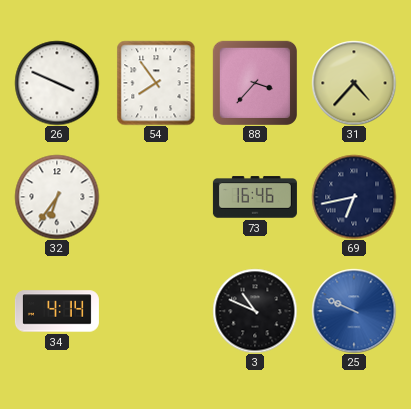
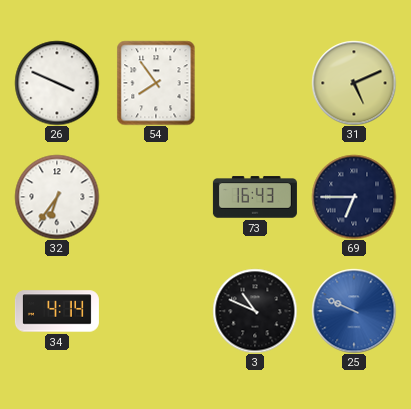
88: 3:37 -> none (254, 82)
31: 4:37 -> 5:11 (354, 83)
73: 16:46 -> 16:43 (255, 197)
69: 6:43 -> 6:45 (354, 197)
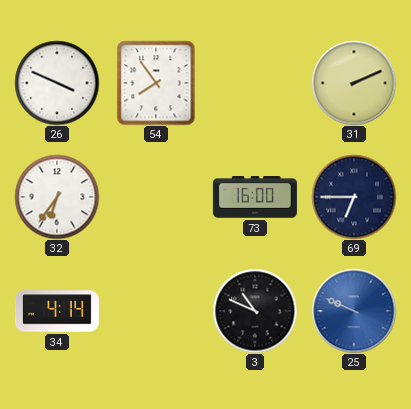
31: 5:11 -> 2:11 (354, 83)
73: 16:43 -> 16:00 (255, 197)
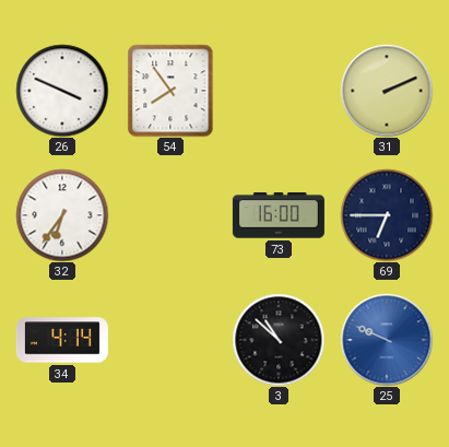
3: 10:49 -> 10:52 (279, 340)
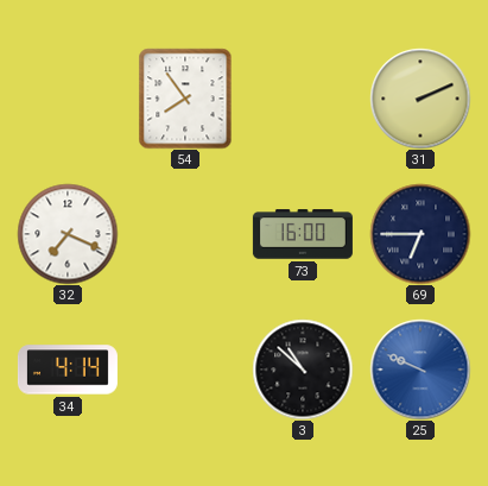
26: 3:49 -> none (62, 91)
32: 6:36 -> 7:19 (68, 234)
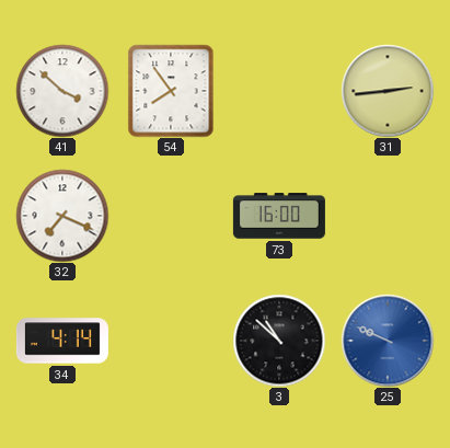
41: none -> 3:52 (62, 91)
31: 2:11 -> 2:44 (388, 91)
69: 6:45 -> none (420, 234)
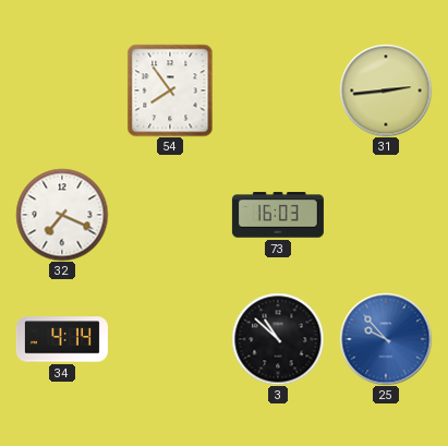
41: 3:52 -> none (62, 91)
73: 16:00 -> 16:03 (278, 215)
25: 9:49 -> 9:53 (386, 339)
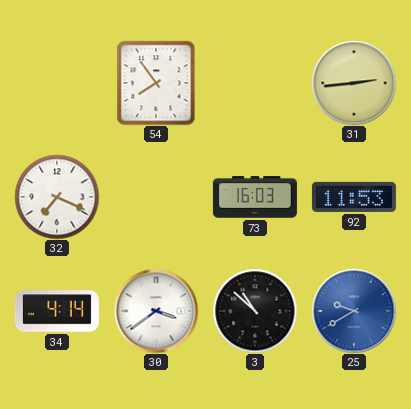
92: none -> 11:53 (354, 197)
30: none -> 3:39 (156, 311)
25: 9:53 -> 9:40 (354, 311)
